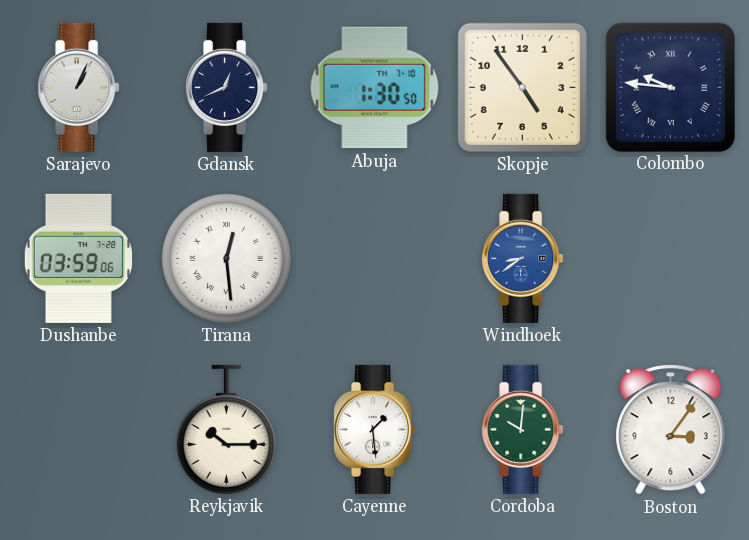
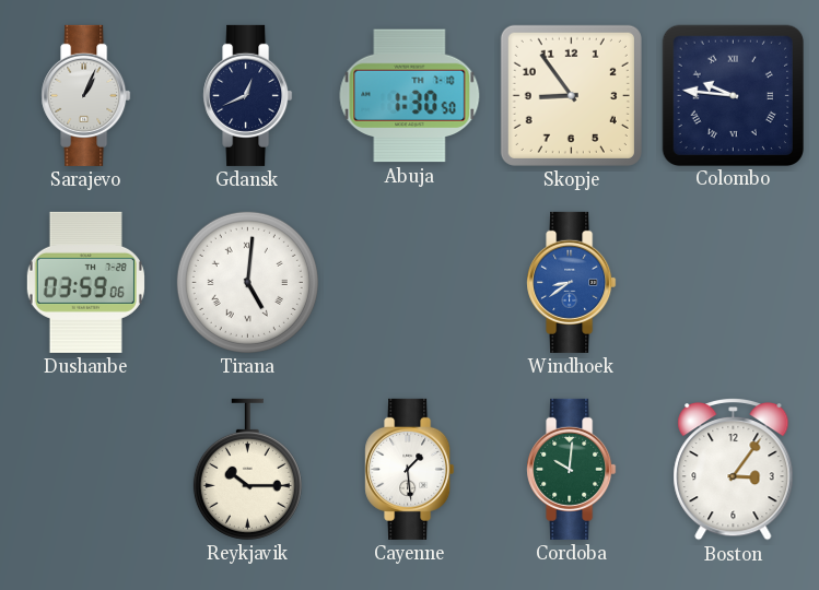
Skopje: 4:54 -> 8:54 (571, 95)
Tirana: 12:29 -> 5:01 (247, 282)
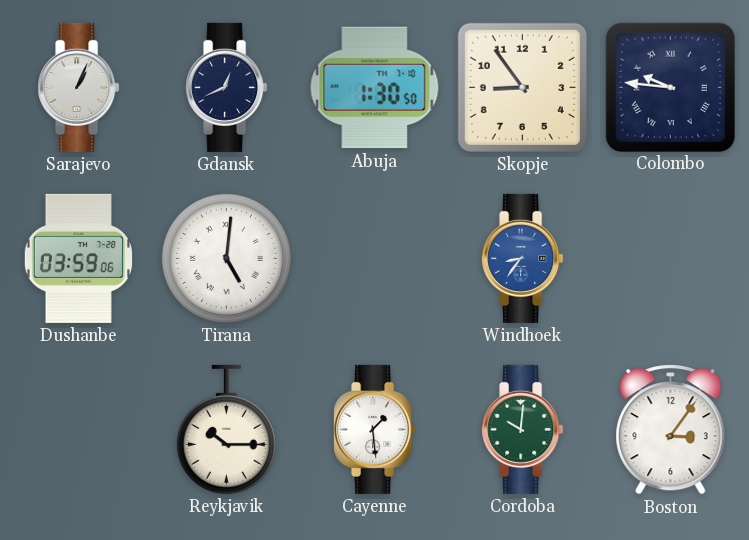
Windhoek: 8:39 -> 8:36 (523, 258)
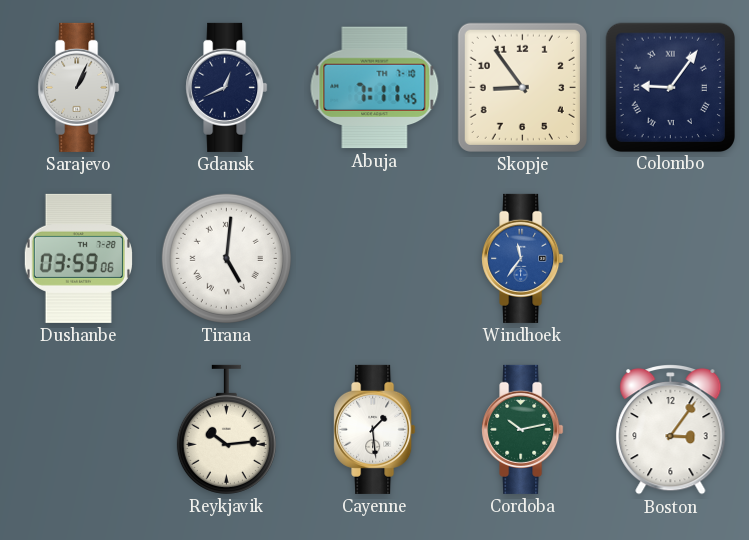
Abuja: 1:30 -> 7:11 (375, 88)
Colombo: 9:46 -> 9:06 (670, 87)
Windhoek: 8:36 -> 11:36 (523, 258)
Reykjavik: 10:15 -> 10:14 (226, 429)
Cordoba: 10:01 -> 10:13 (523, 429)
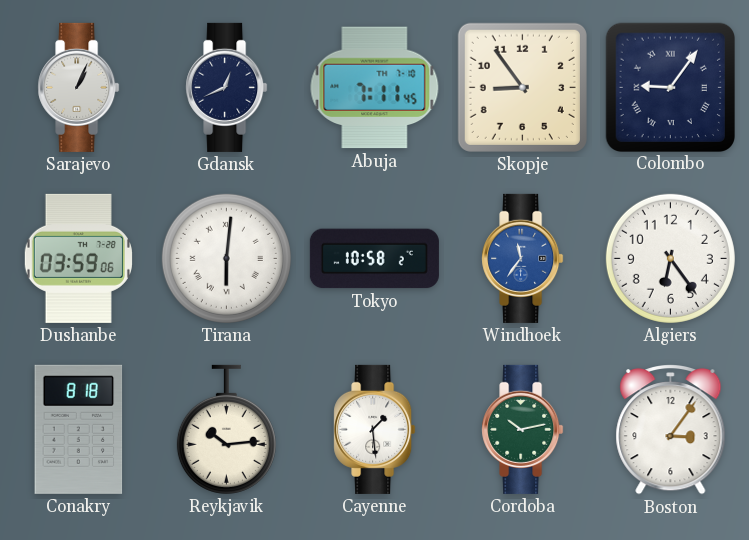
Tirana: 5:01 -> 6:01 (226, 258)
Tokyo: none -> 10:58 (374, 259)
Algiers: none -> 6:24 (670, 258)
Conakry: none -> 8:18 (79, 429)
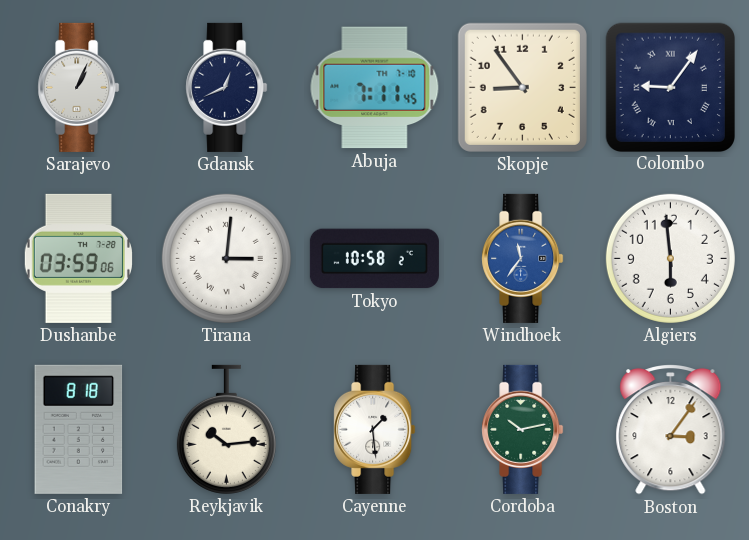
Tirana: 6:01 -> 3:01 (226, 258)
Algiers: 6:24 -> 5:59 (670, 258)
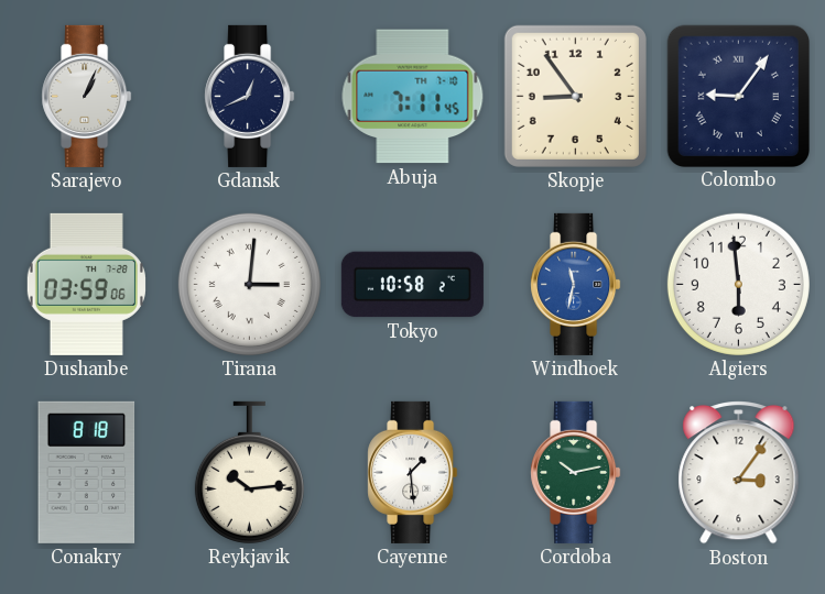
Windhoek: 11:36 -> 11:32 (576, 284)
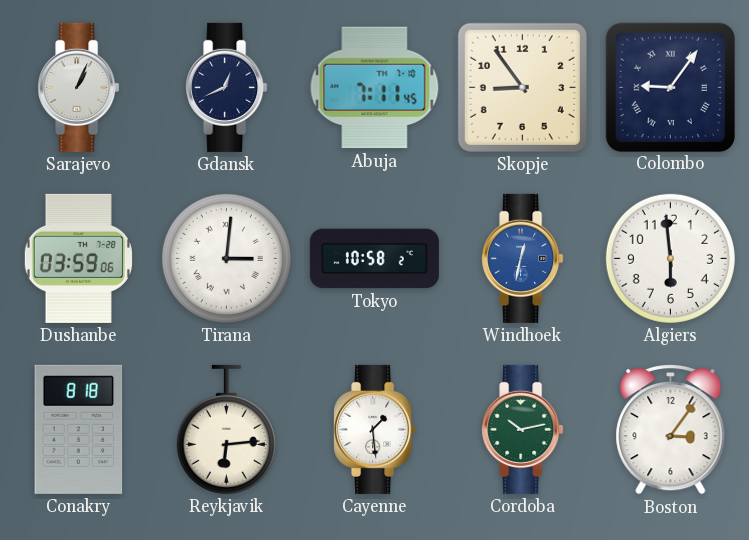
Windhoek: 11:32 -> 12:32 (523, 258)
Reykjavik: 10:14 -> 6:14 (226, 429)
